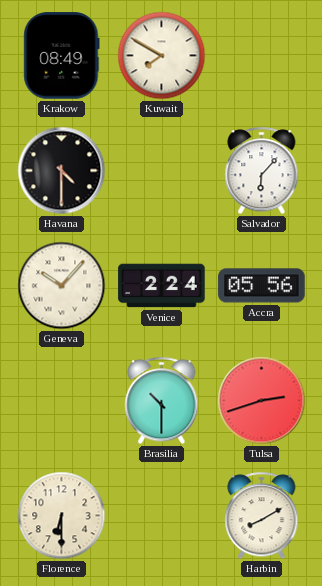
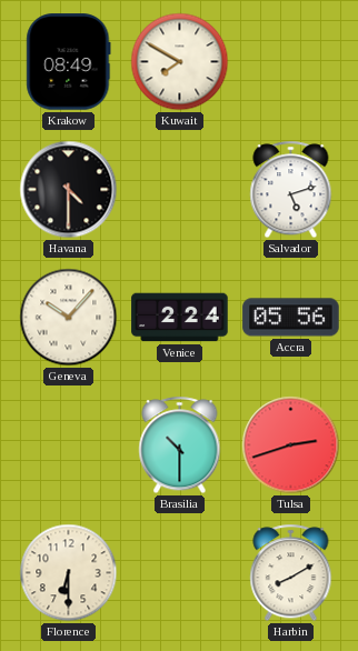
Salvador: 6:07 -> 5:12 (291, 190)
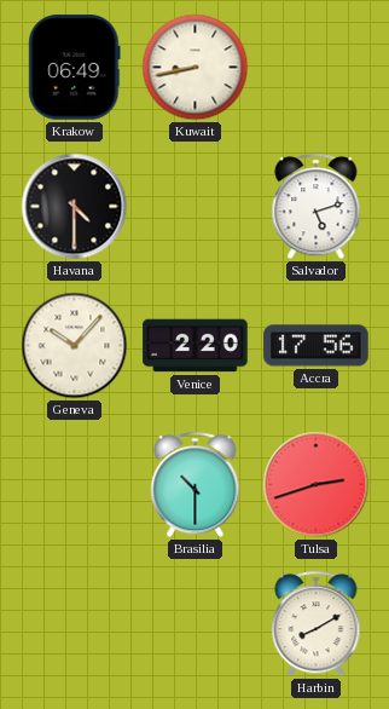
Krakow: 08:49 -> 06:49 (75, 68)
Kuwait: 7:50 -> 8:43 (196, 68)
Venice: 2:24 -> 2:20 (196, 346)
Accra: 05:56 -> 17:56 (317, 346)
Florence: 6:30 -> none (69, 573)
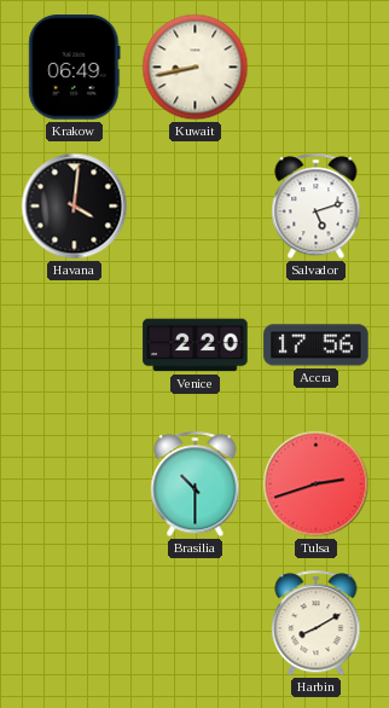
Havana: 4:30 -> 4:01 (75, 207)
Geneva: 10:07 -> none (75, 346)
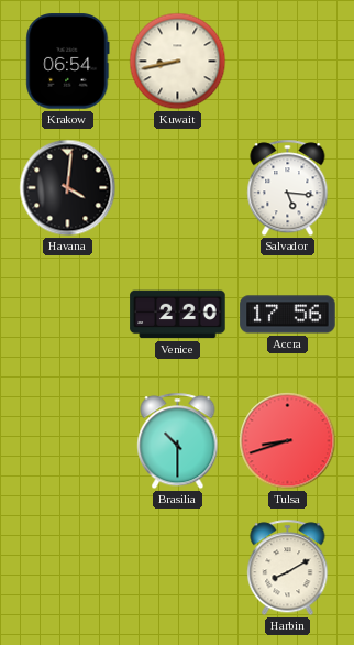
Krakow: 06:49 -> 06:54 (68, 62)
Salvador: 5:12 -> 5:16 (288, 188)
Tulsa: 2:42 -> 8:42 (288, 441)
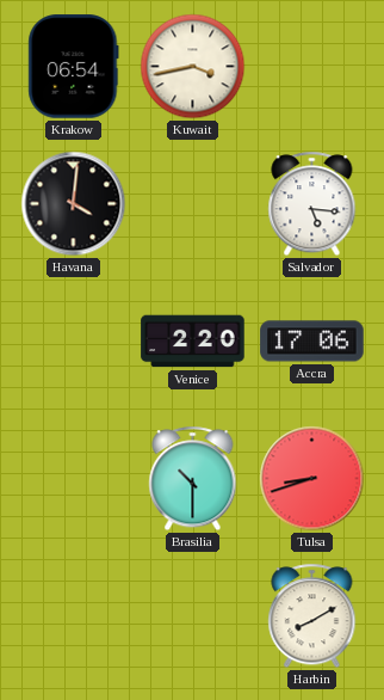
Kuwait: 8:43 -> 3:43 (193, 67)
Accra: 17:56 -> 17:06 (312, 342)
